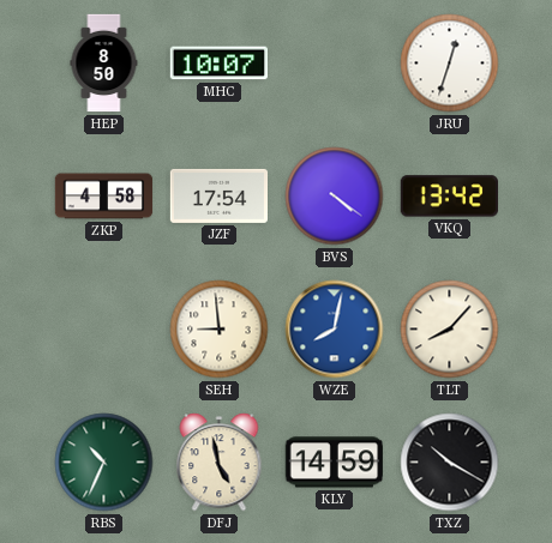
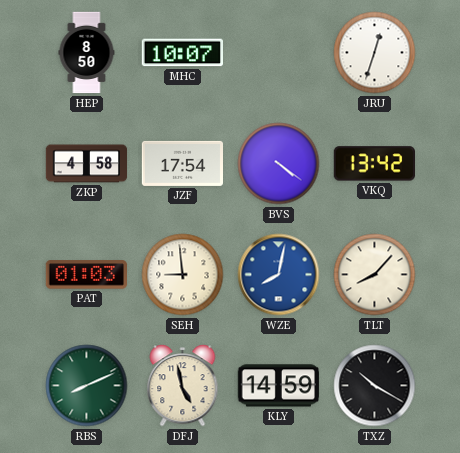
PAT: none -> 01:03 (86, 275)
RBS: 10:34 -> 8:11 (87, 386)
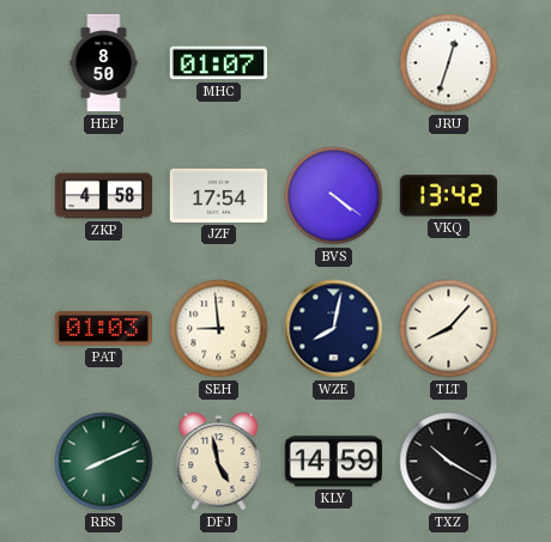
MHC: 10:07 -> 01:07 (218, 63)
WZE dial: blue -> navy (334, 329)
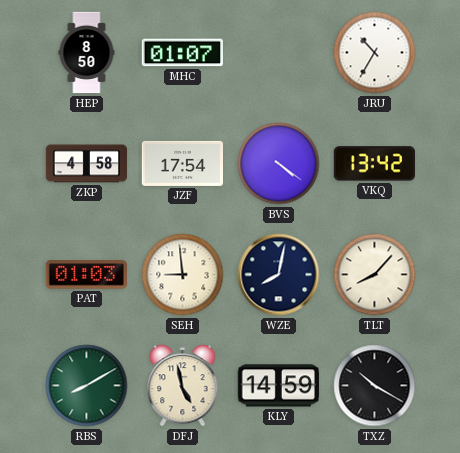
JRU: 12:33 -> 10:35 (375, 53)
RBS: 8:11 -> 8:10 (87, 386)
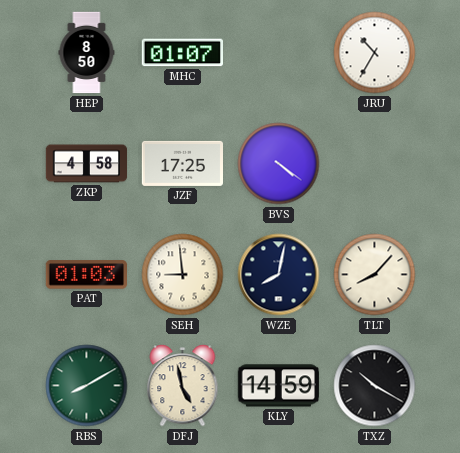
JZF: 17:54 -> 17:25 (183, 163)
VKQ: 13:42 -> none (374, 164)
